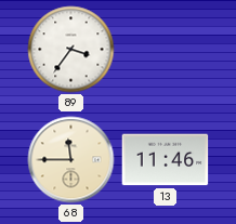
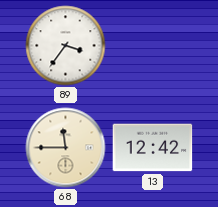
13: 11:46 -> 12:42 (153, 148)
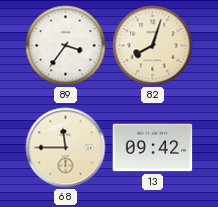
82: none -> 8:03 (153, 46)
13: 12:42 -> 09:42 (153, 148)
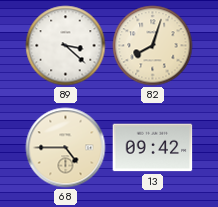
89: 3:36 -> 3:22 (66, 46)
68: 11:45 -> 4:45 (66, 148)
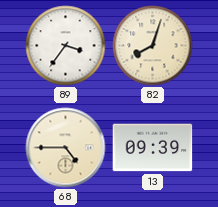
89: 3:22 -> 3:36 (66, 46)
13: 09:42 -> 09:39 (153, 148)
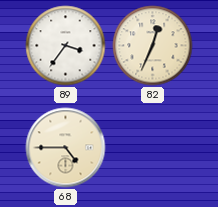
82: 8:03 -> 12:34 (153, 46)
13: 09:39 -> none (153, 148)
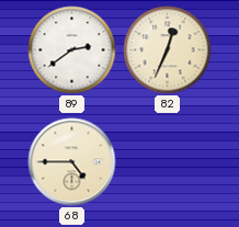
89: 3:36 -> 2:39 (72, 50)
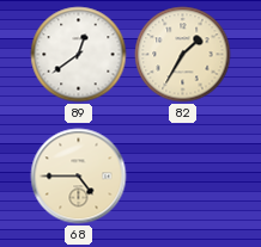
89: 2:39 -> 12:39 (79, 55)
82: 12:34 -> 1:35 (183, 55)
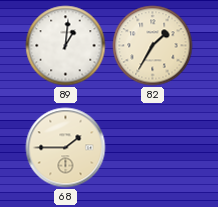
89: 12:39 -> 1:01 (66, 46)
68: 4:45 -> 1:45 (66, 148)
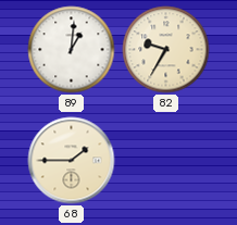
82: 1:35 -> 9:35 (166, 50)
